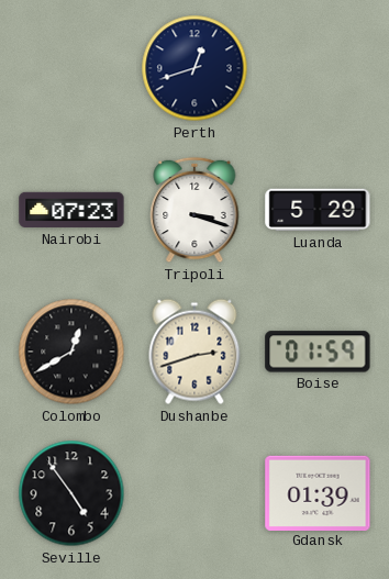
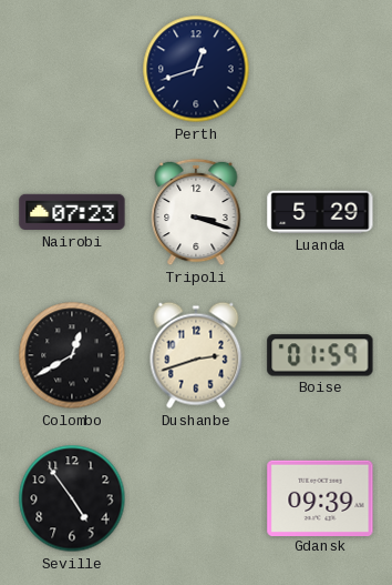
Gdansk: 01:39 -> 09:39 (320, 497)
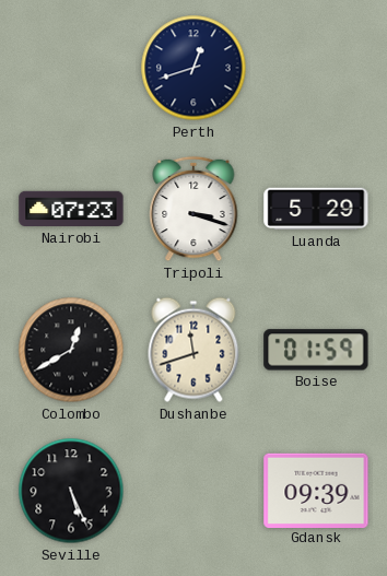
Dushanbe: 2:42 -> 11:42 (193, 350)
Seville: 4:54 -> 5:26 (71, 491)
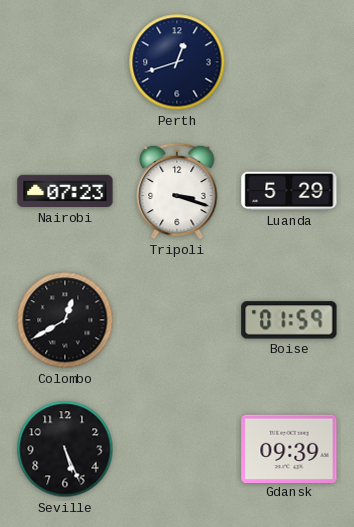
Dushanbe: 11:42 -> none (193, 350)
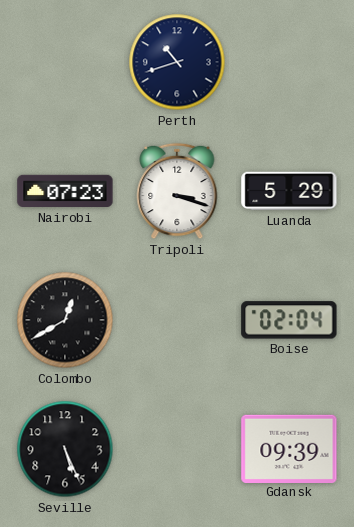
Perth: 12:42 -> 10:42 (177, 62)
Boise: 01:59 -> 02:04 (289, 320)
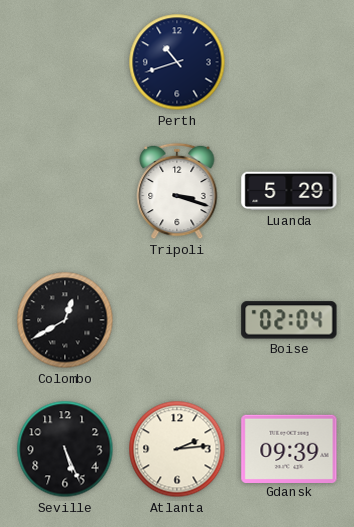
Nairobi: 07:23 -> none (65, 191)
Atlanta: none -> 2:14 (177, 449)
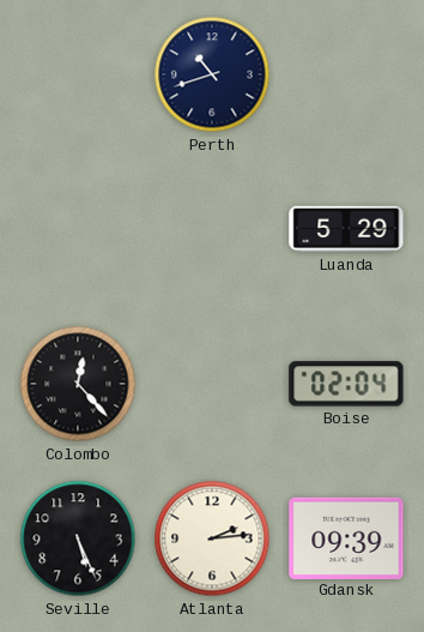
Tripoli: 3:18 -> none (177, 191)
Colombo: 12:40 -> 12:23 (78, 384)
